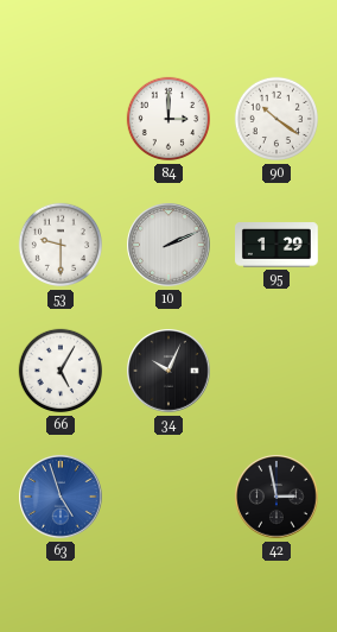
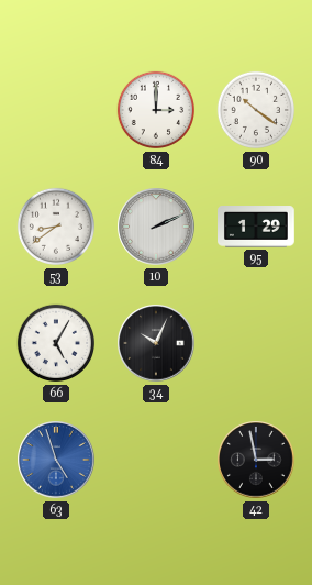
53: 9:30 -> 8:39 (56, 227)
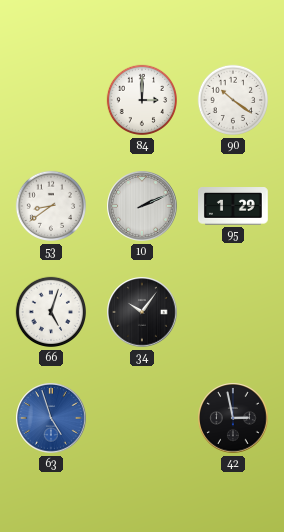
66: 5:05 -> 5:03 (51, 312)
34: 10:04 -> 10:06 (142, 312)
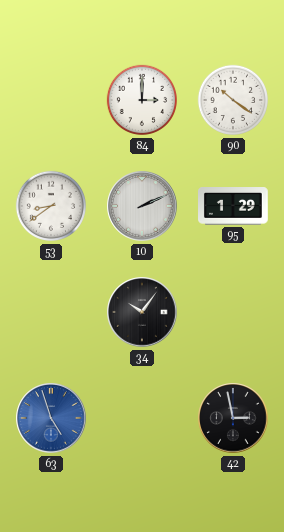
66: 5:03 -> none (51, 312)
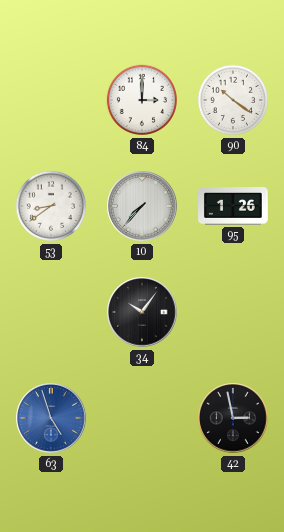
10: 2:11 -> 7:37 (142, 206)
95: 1:29 -> 1:26 (234, 207)
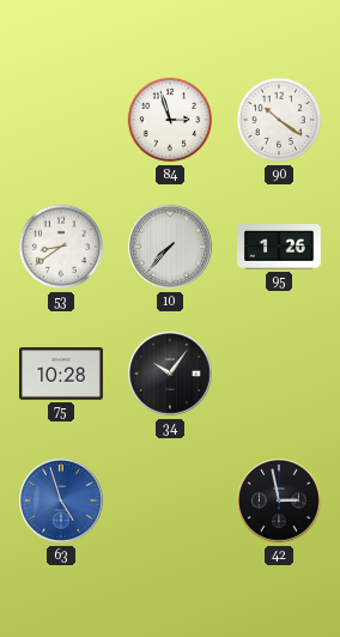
84: 3:00 -> 2:57 (170, 120)
75: none -> 10:28 (62, 374)
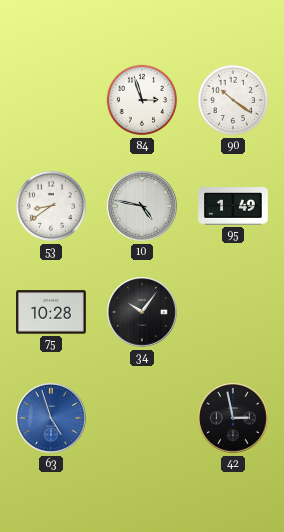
10: 7:37 -> 4:47 (142, 206)
95: 1:26 -> 1:49 (234, 207)
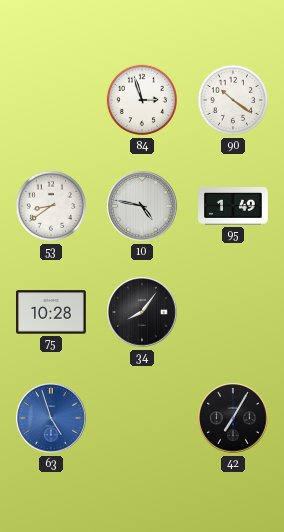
34: 10:06 -> 8:06 (142, 312)
42: 2:58 -> 7:05 (233, 418)
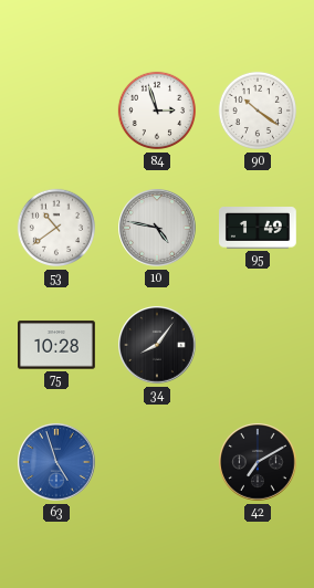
53: 8:39 -> 10:39 (56, 228)
42: 7:05 -> 7:10 (258, 462)
